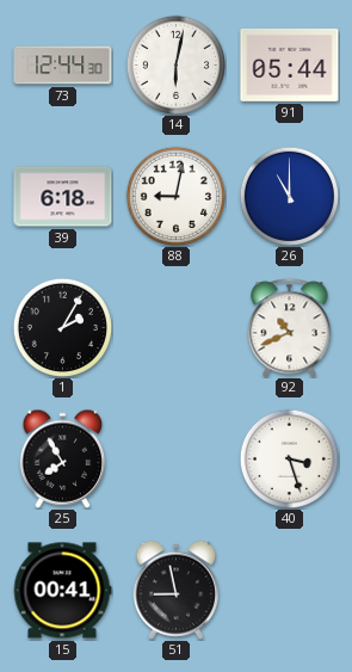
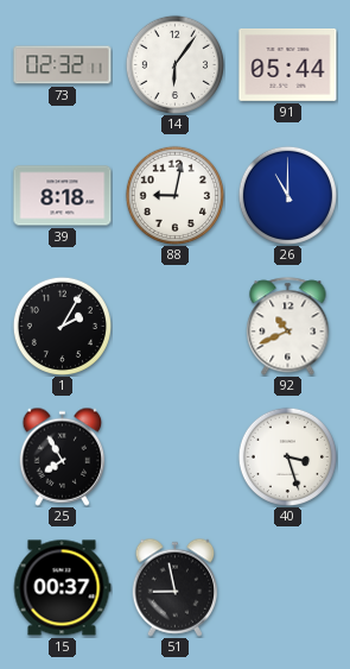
73: 12:44 -> 02:32 (63, 65)
14: 6:02 -> 6:06 (174, 64)
39: 6:18 -> 8:18 (63, 196)
15: 00:41 -> 00:37 (62, 588)
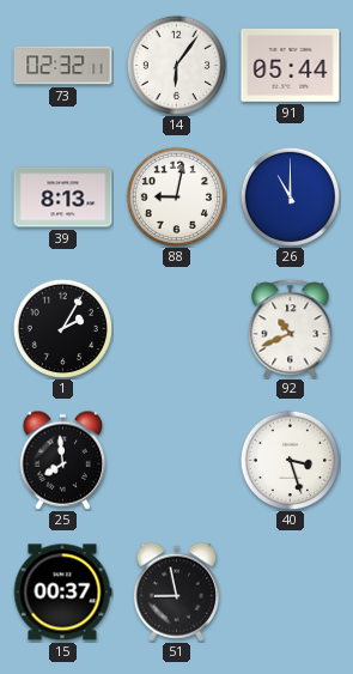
39: 8:18 -> 8:13 (63, 198)
25: 7:55 -> 7:59 (63, 460)
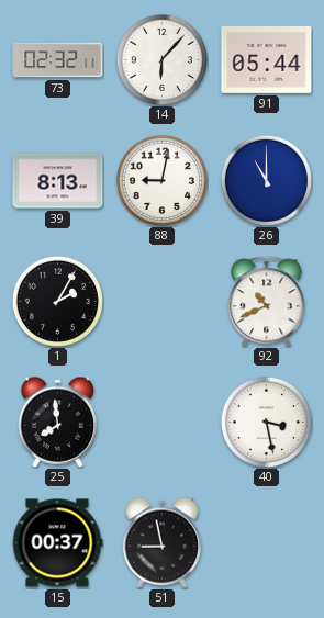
14: 6:06 -> 6:07 (161, 59)
40: 3:27 -> 3:28 (266, 422)
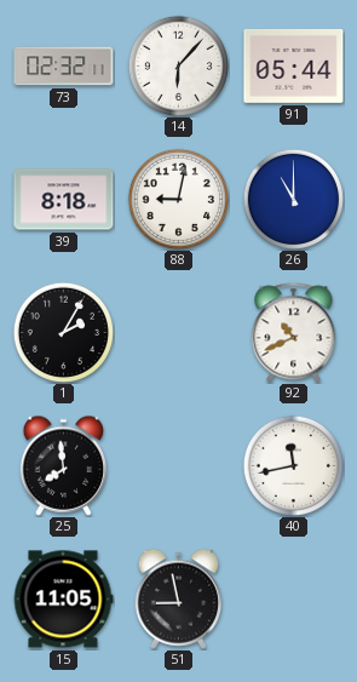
39: 8:13 -> 8:18 (64, 200)
40: 3:28 -> 11:43 (293, 465)
15: 00:37 -> 11:05 (63, 600)
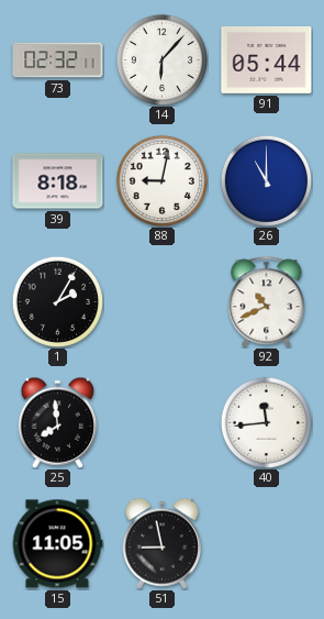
40: 11:43 -> 11:44 (266, 422)
